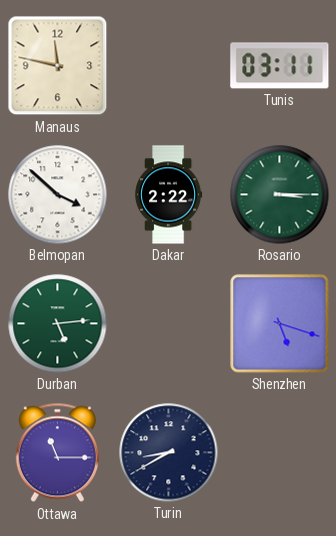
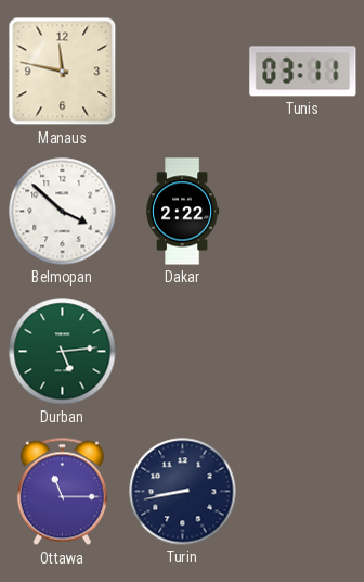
Rosario: 3:15 -> none (280, 195)
Shenzhen: 5:18 -> none (280, 324)
Turin: 8:40 -> 8:43 (183, 492)
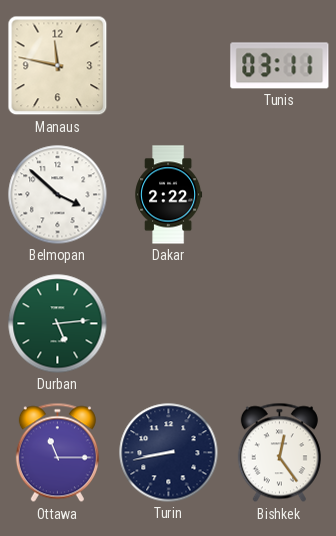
Bishkek: none -> 12:24 (279, 453)
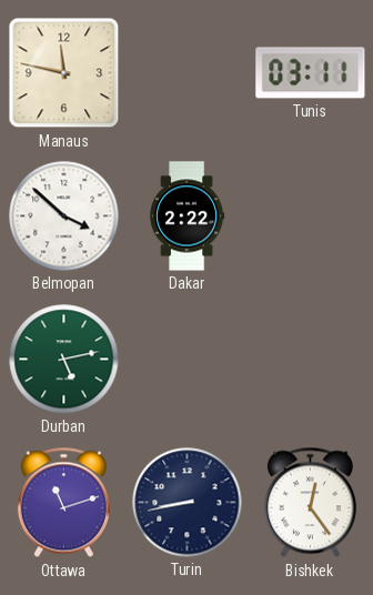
Durban: 5:14 -> 5:13 (64, 360)
Ottawa: 11:15 -> 11:12 (63, 503)
